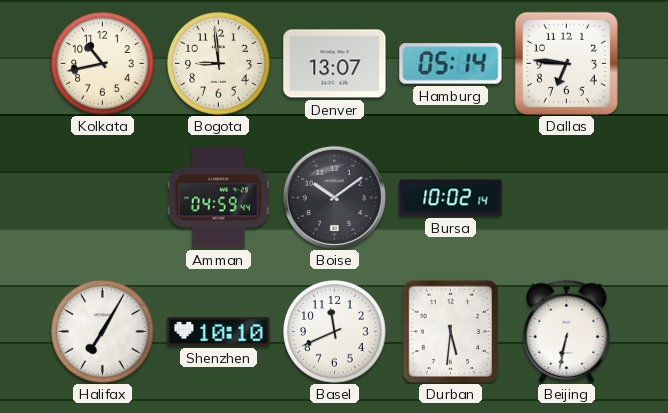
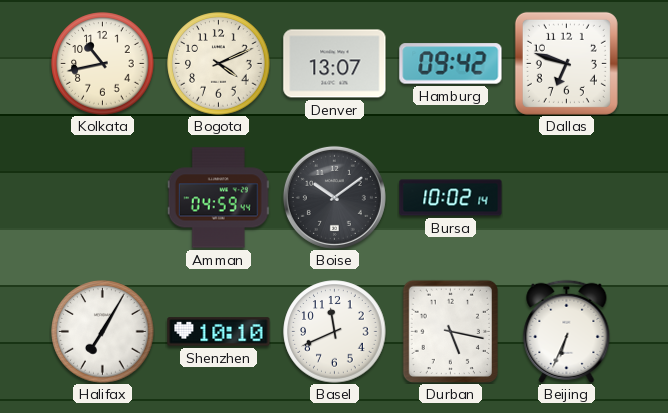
Bogota: 8:59 -> 4:11 (219, 64)
Hamburg: 05:14 -> 09:42 (451, 64)
Dallas: 6:46 -> 6:48 (566, 63)
Durban: 5:31 -> 5:17 (450, 331)
Beijing: 6:32 -> 6:34 (567, 331)
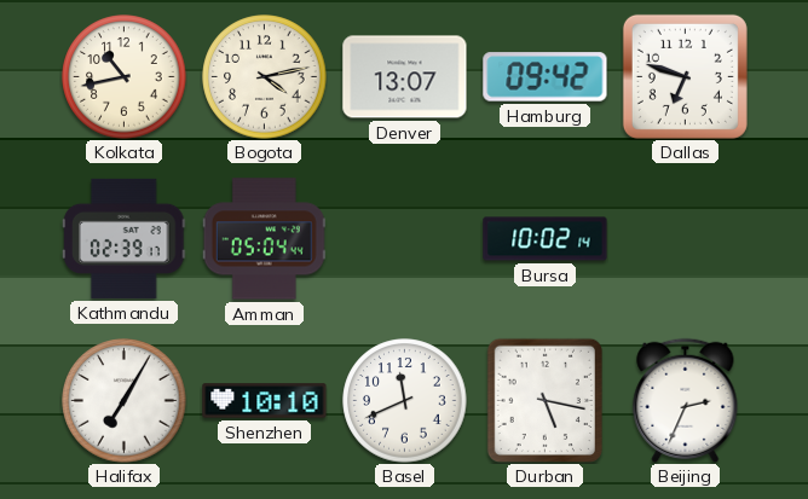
Bogota: 4:11 -> 4:13 (265, 77)
Kathmandu: none -> 02:39 (125, 238)
Amman: 04:59 -> 05:04 (264, 239)
Boise: 10:09 -> none (334, 197)
Beijing: 6:34 -> 2:34 (686, 400)
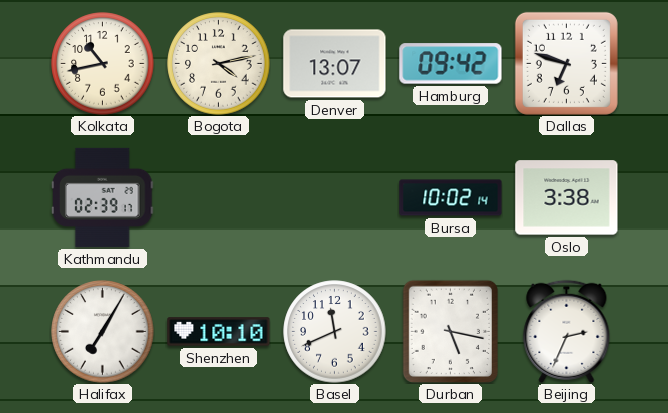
Amman: 05:04 -> none (264, 239)
Oslo: none -> 3:38 (567, 198)
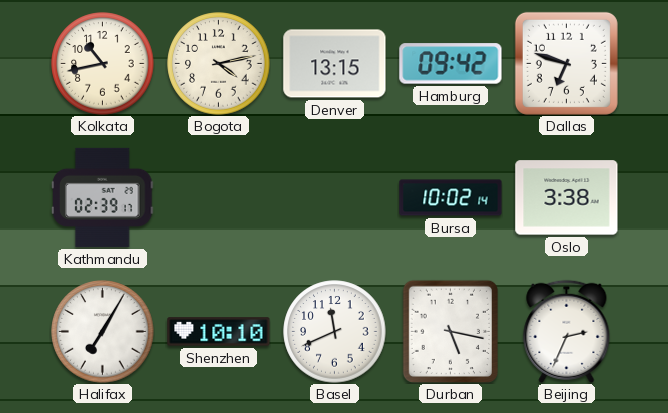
Denver: 13:07 -> 13:15 (335, 64)
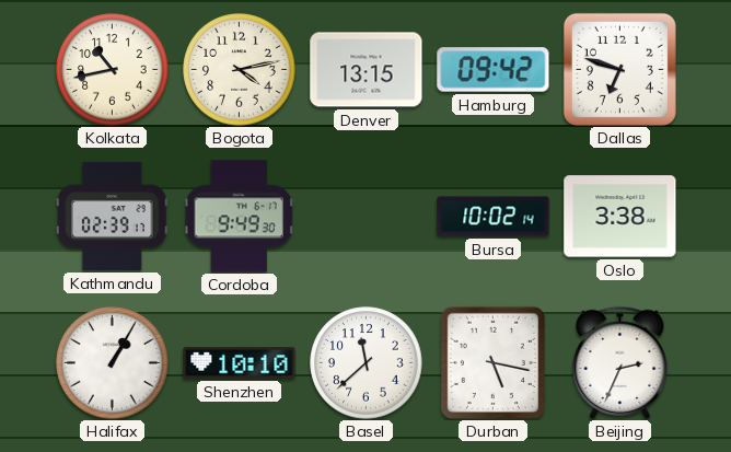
Cordoba: none -> 9:49 (240, 217)
Halifax: 7:05 -> 1:05 (113, 363)
Basel: 11:41 -> 11:38 (367, 363)
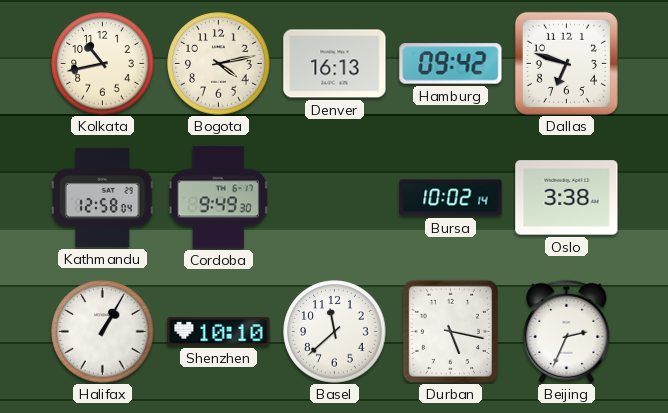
Denver: 13:15 -> 16:13 (335, 64)
Kathmandu: 02:39 -> 12:58 (103, 197)
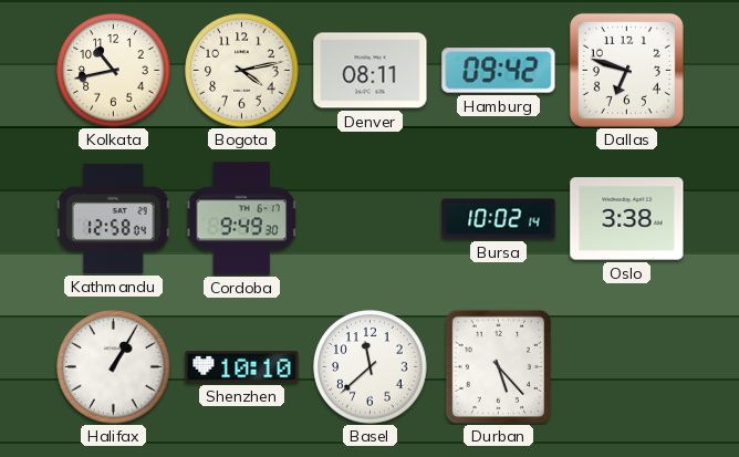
Denver: 16:13 -> 08:11 (371, 71)
Durban: 5:17 -> 5:23 (498, 366)
Beijing: 2:34 -> none (567, 331)
